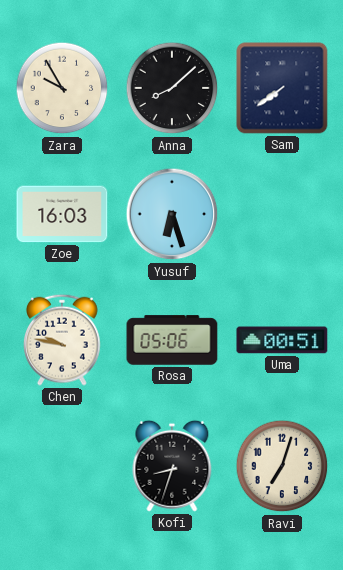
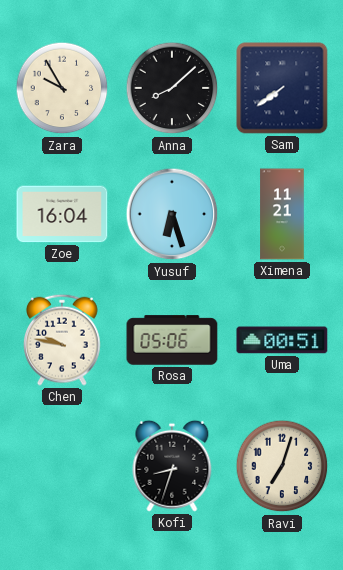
Zoe: 16:03 -> 16:04 (62, 214)
Ximena: none -> 11:21 (282, 214)
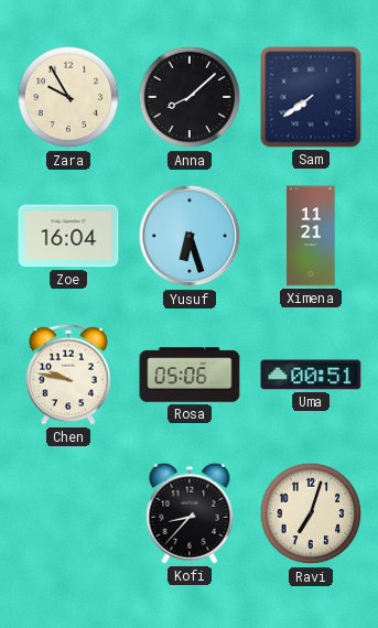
Kofi: 8:33 -> 8:37 (190, 513)
